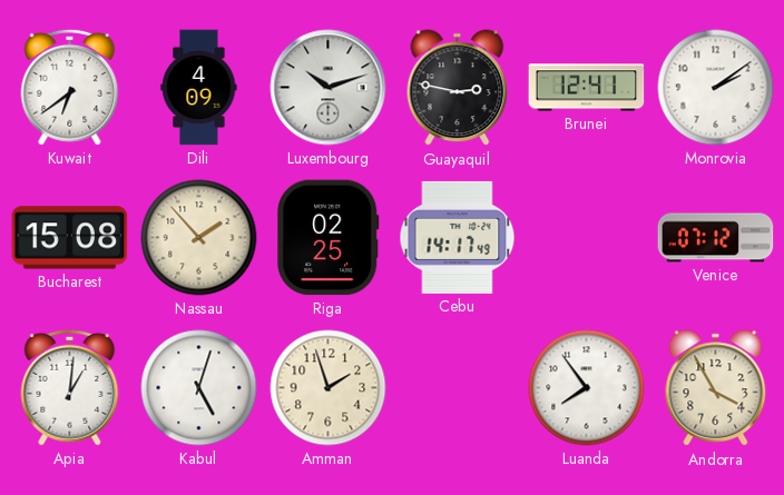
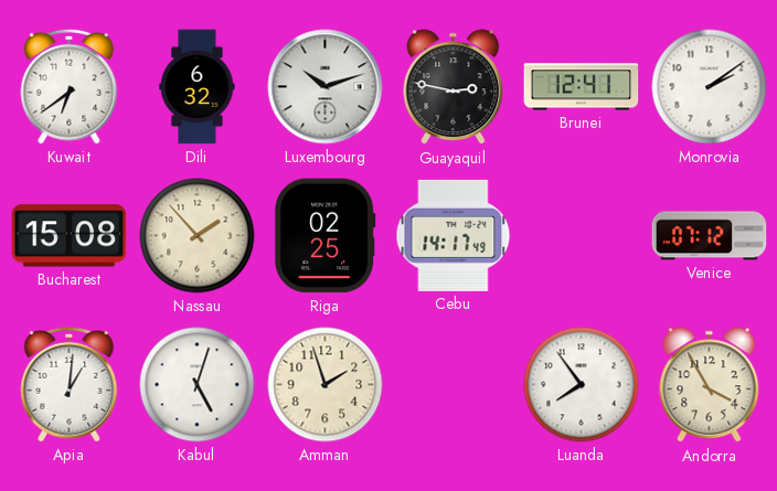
Dili: 4:09 -> 6:32 (198, 87)
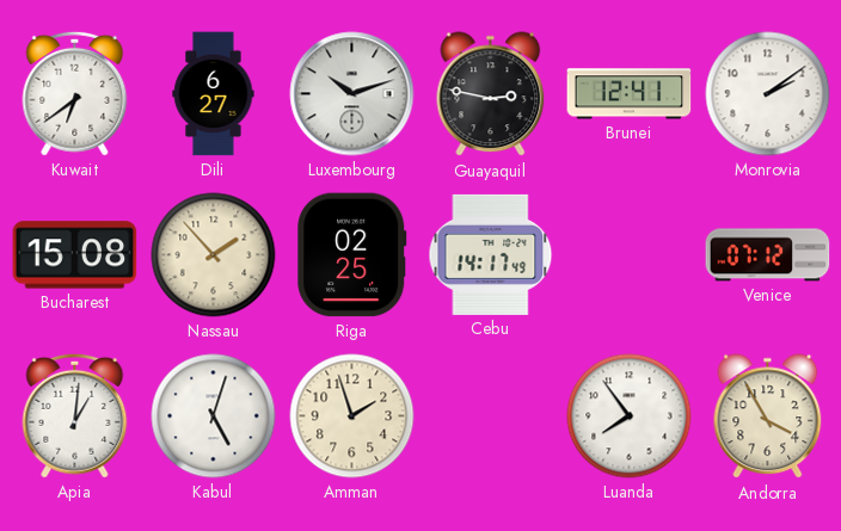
Dili: 6:32 -> 6:27 (214, 94)
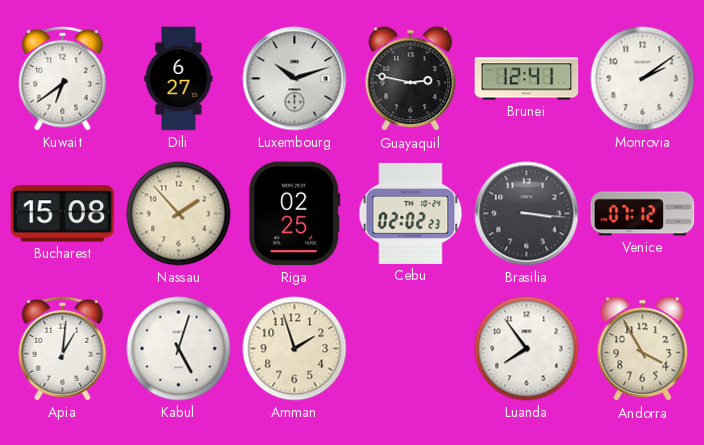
Cebu: 14:17 -> 02:02 (411, 213)
Brasilia: none -> 3:16 (527, 214)
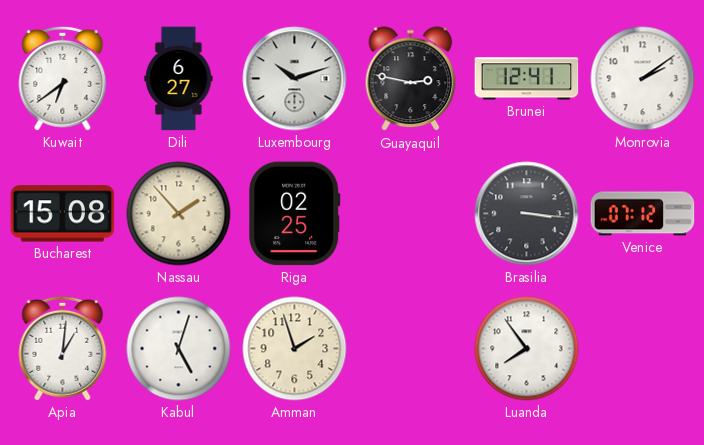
Cebu: 02:02 -> none (411, 213)
Andorra: 3:55 -> none (643, 349)
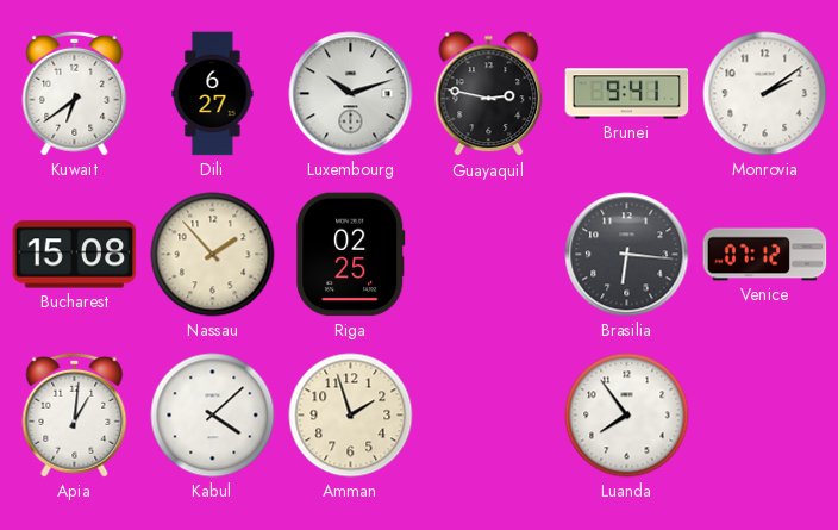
Brunei: 12:41 -> 9:41 (627, 94)
Brasilia: 3:16 -> 6:16 (627, 255)
Kabul: 5:03 -> 4:08 (213, 416)
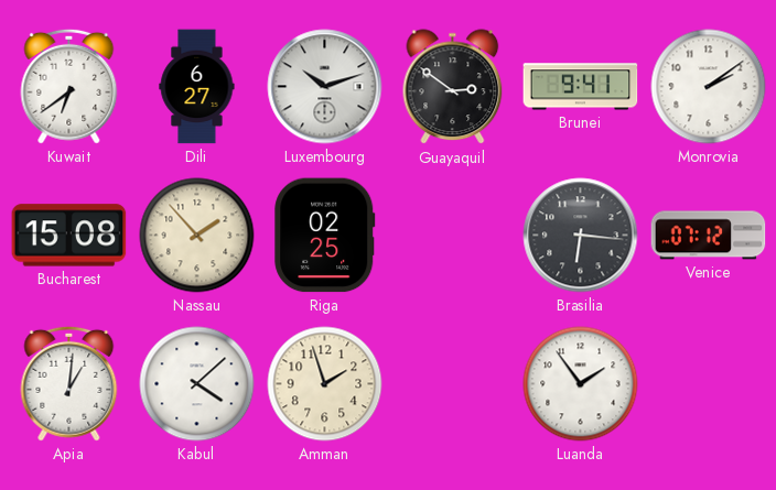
Guayaquil: 2:47 -> 2:51 (453, 87)
Luanda: 7:54 -> 1:54 (581, 384)
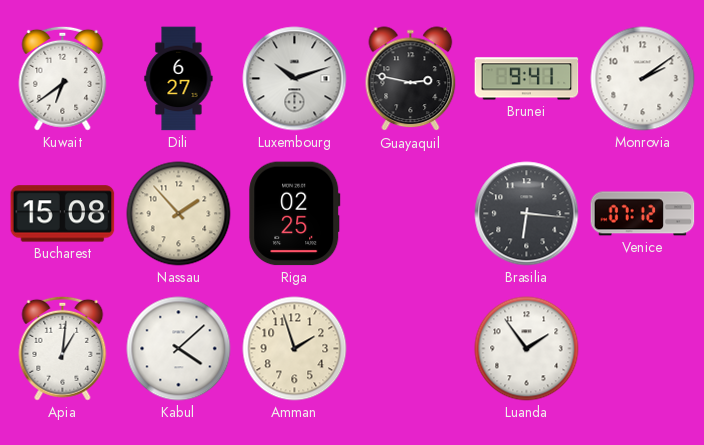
Guayaquil: 2:51 -> 2:47 (411, 79)
